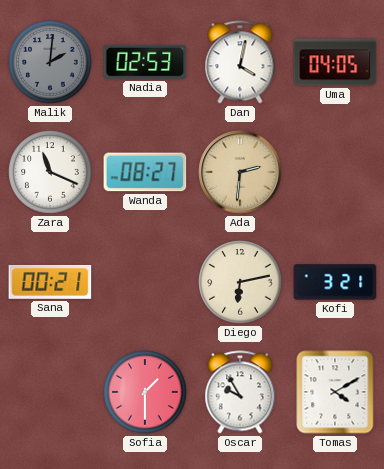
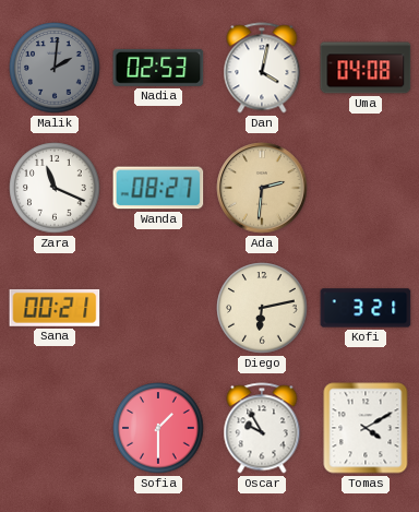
Uma: 04:05 -> 04:08 (366, 68)
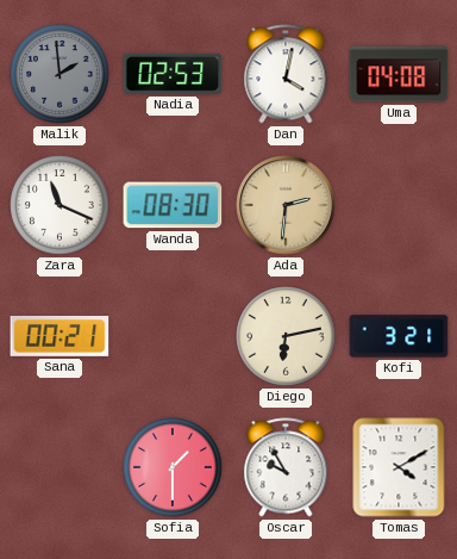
Malik: 2:01 -> 1:59 (60, 74)
Wanda: 08:27 -> 08:30 (173, 205)
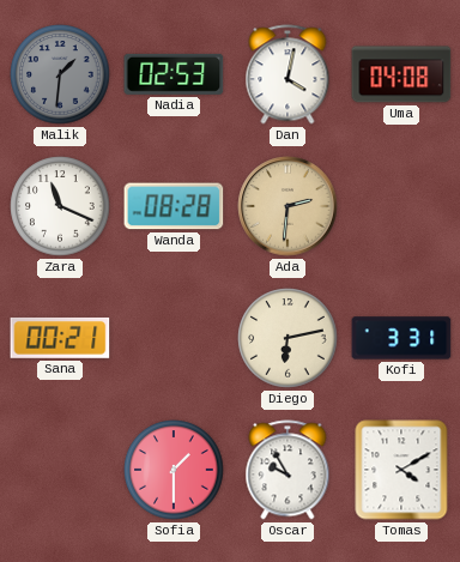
Malik: 1:59 -> 1:31 (60, 74)
Wanda: 08:30 -> 08:28 (174, 206)
Kofi: 3:21 -> 3:31 (401, 338)
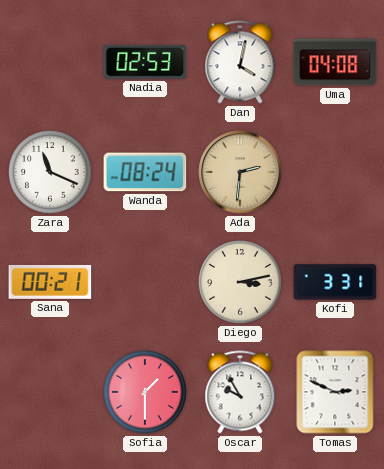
Malik: 1:31 -> none (60, 74)
Wanda: 08:28 -> 08:24 (145, 172)
Diego: 6:13 -> 3:13 (240, 282)
Tomas: 4:10 -> 2:49 (335, 392)
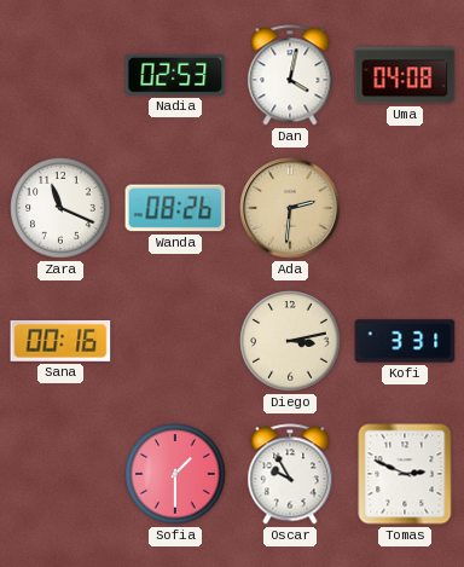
Wanda: 08:24 -> 08:26 (175, 208)
Sana: 00:21 -> 00:16 (60, 341)
